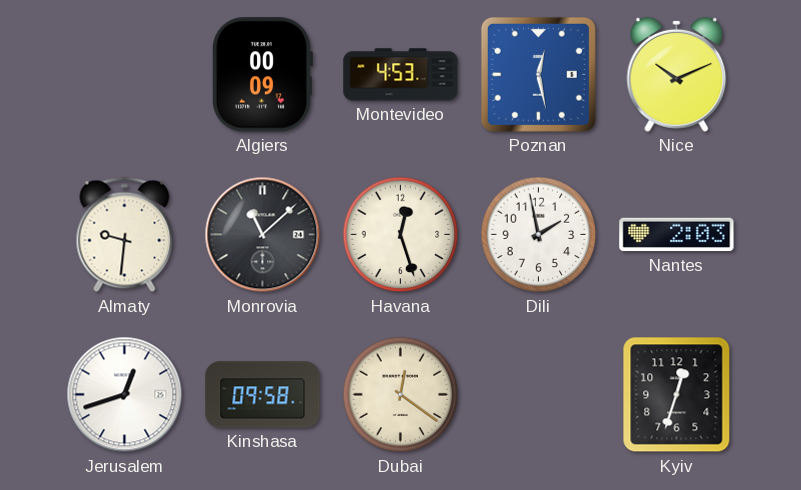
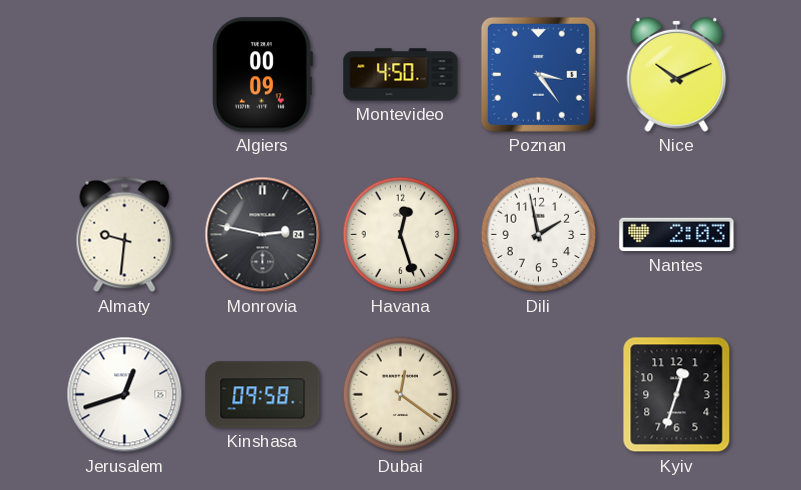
Montevideo: 4:53 -> 4:50 (401, 75)
Poznan: 12:28 -> 3:24 (538, 74)
Monrovia: 11:08 -> 2:47 (263, 235)
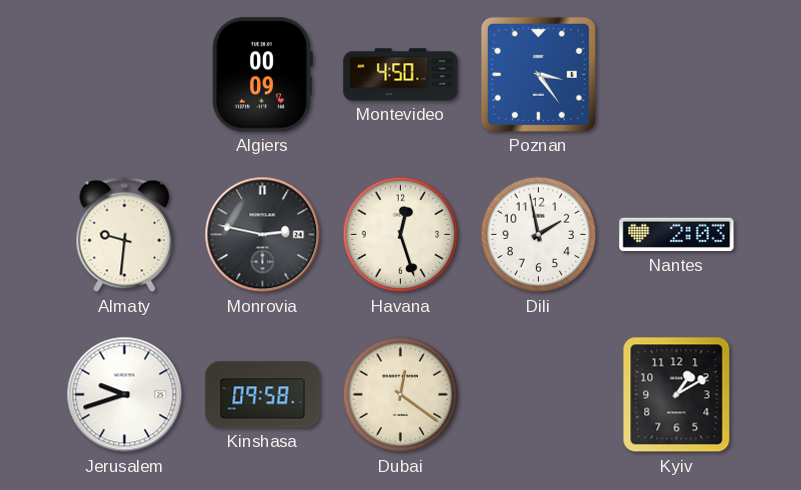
Nice: 10:11 -> none (677, 74)
Jerusalem: 12:42 -> 9:42 (125, 395)
Kyiv: 12:33 -> 1:10 (677, 395)
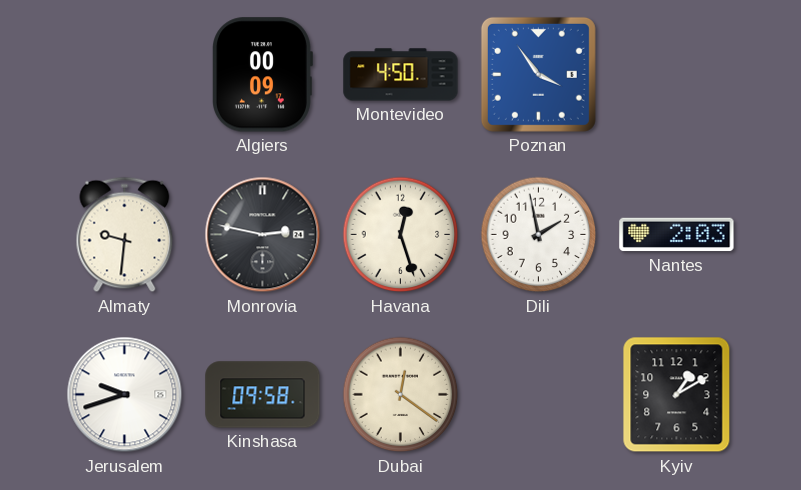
Poznan: 3:24 -> 3:54 (538, 74)
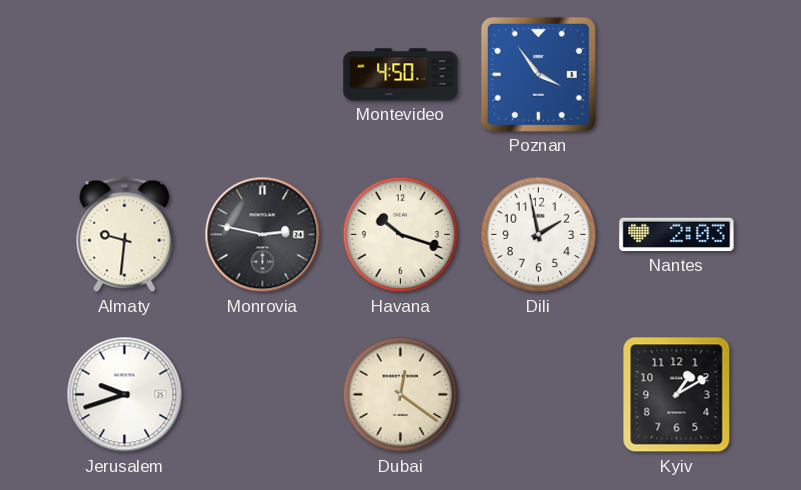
Algiers: 00:09 -> none (263, 75)
Havana: 12:27 -> 10:18 (401, 235)
Kinshasa: 09:58 -> none (263, 395)
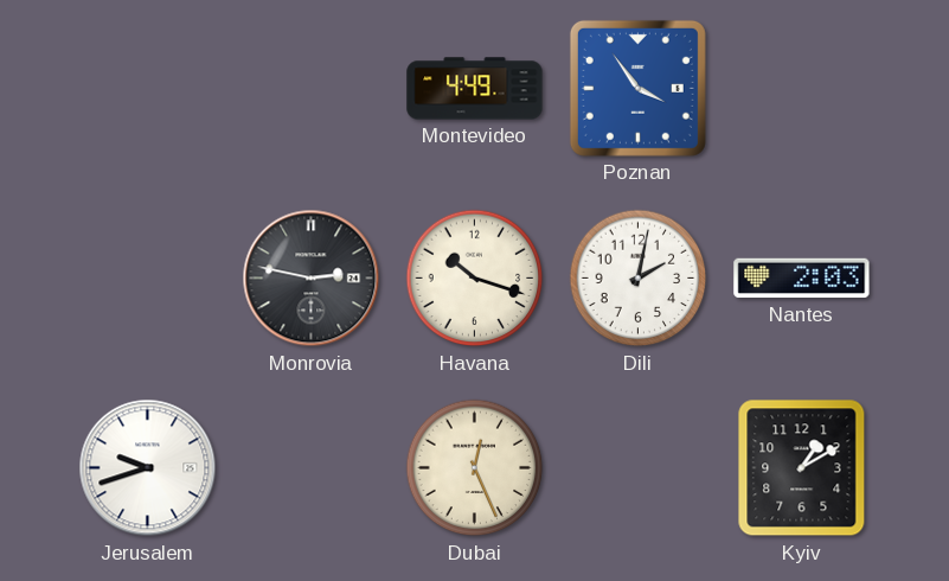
Montevideo: 4:50 -> 4:49 (475, 89)
Almaty: 9:31 -> none (125, 235)
Dili: 1:58 -> 2:02 (639, 279)
Dubai: 12:21 -> 12:26 (475, 468)
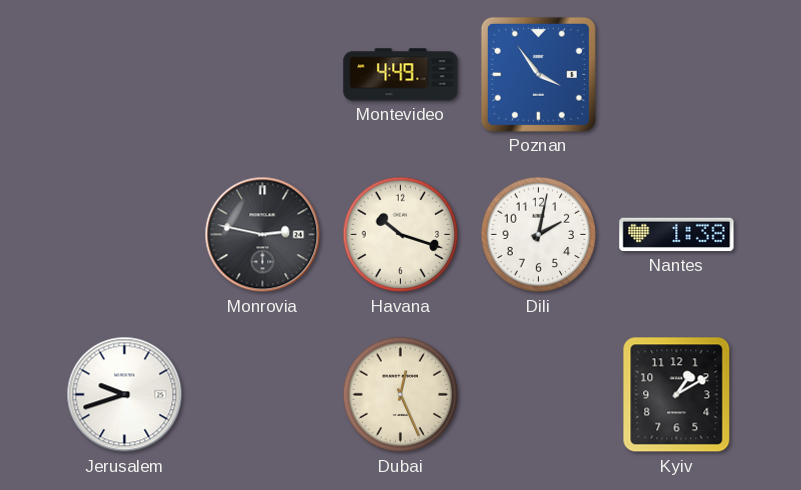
Nantes: 2:03 -> 1:38 (677, 235)
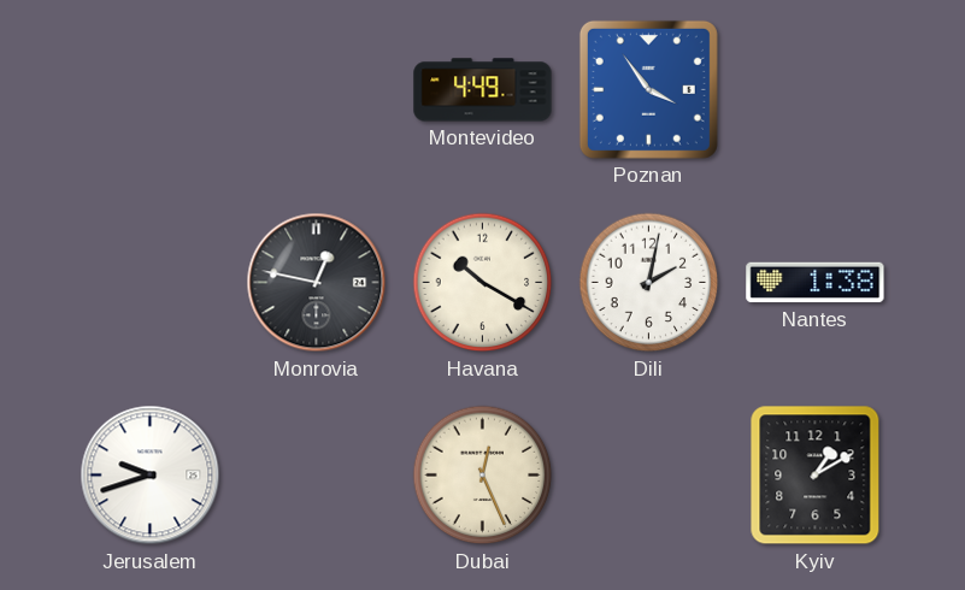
Monrovia: 2:47 -> 12:47 (317, 283)
Havana: 10:18 -> 10:20 (483, 283)
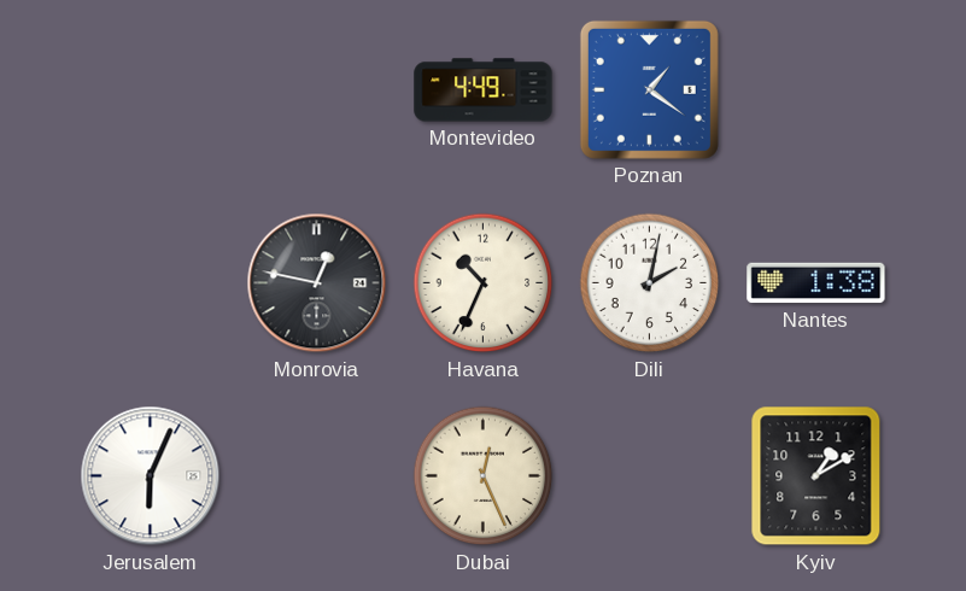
Poznan: 3:54 -> 1:21 (649, 89)
Havana: 10:20 -> 10:34 (484, 283)
Jerusalem: 9:42 -> 6:04 (151, 476)
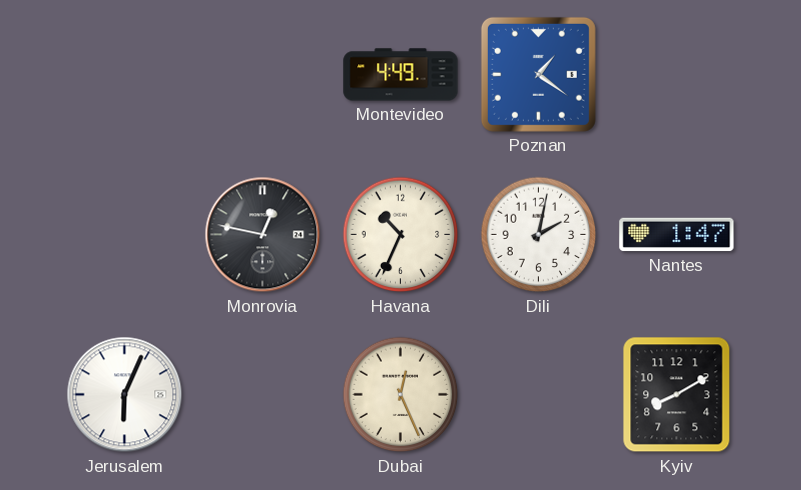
Nantes: 1:38 -> 1:47 (677, 235)
Kyiv: 1:10 -> 8:10 (677, 395)
